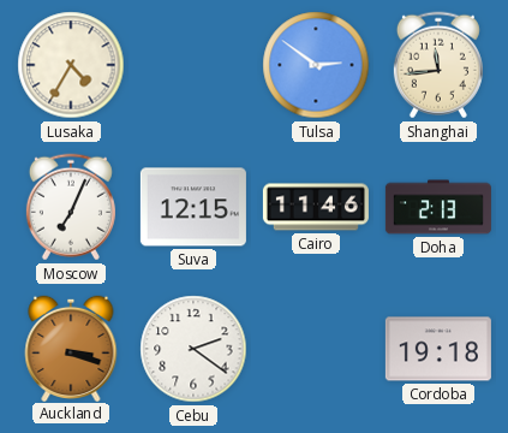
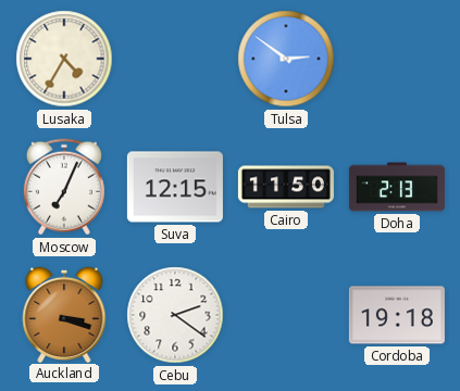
Shanghai: 11:44 -> none (438, 65)
Cairo: 11:46 -> 11:50 (286, 187)
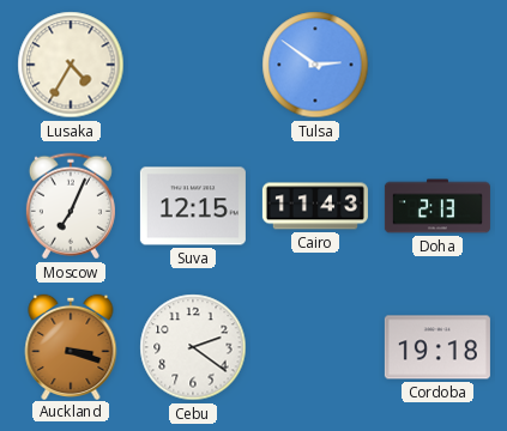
Cairo: 11:50 -> 11:43 (315, 206)
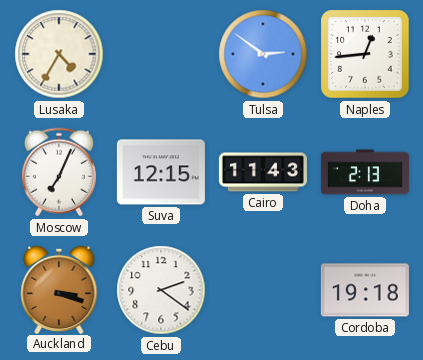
Naples: none -> 12:44 (365, 54)
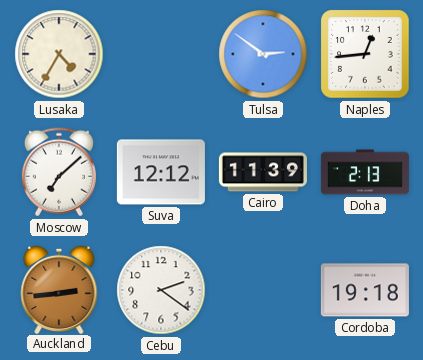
Moscow: 7:04 -> 7:08 (59, 172)
Suva: 12:15 -> 12:12 (161, 172)
Cairo: 11:43 -> 11:39 (263, 172)
Auckland: 3:18 -> 2:44 (59, 289)
